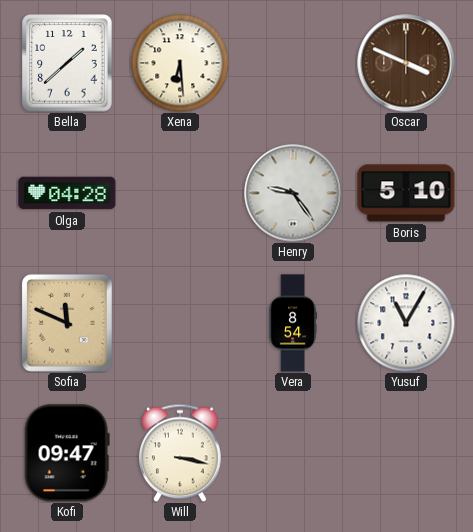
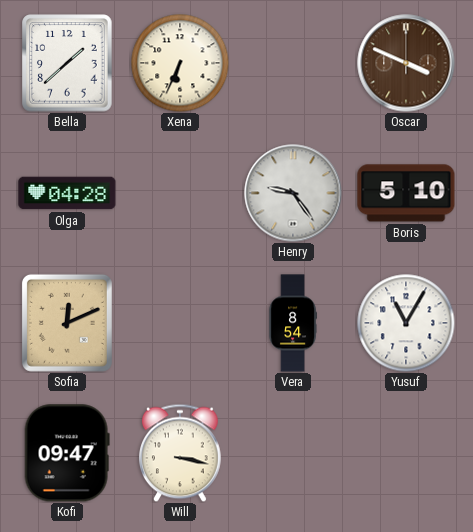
Xena: 6:29 -> 6:34 (180, 63)
Sofia: 11:49 -> 12:11 (67, 323)
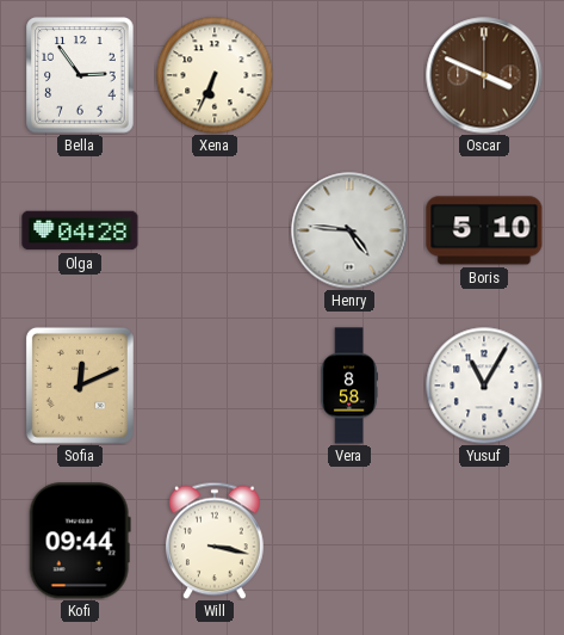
Bella: 1:38 -> 2:54 (80, 75)
Henry: 9:24 -> 4:46 (349, 230)
Vera: 8:54 -> 8:58 (349, 386)
Kofi: 09:47 -> 09:44 (80, 541)
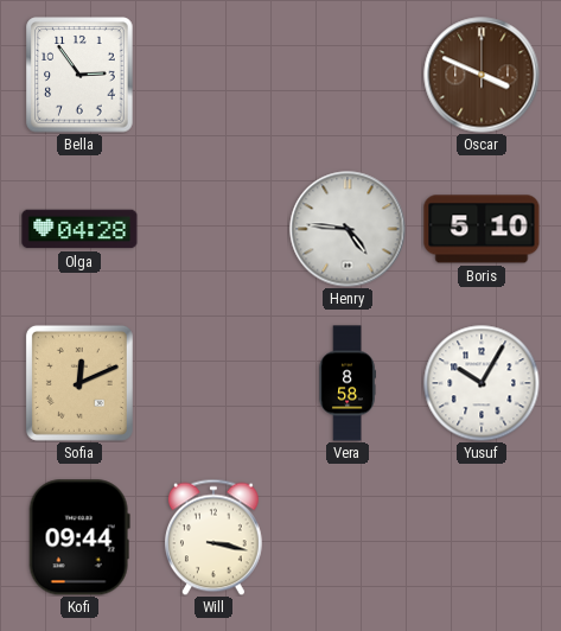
Xena: 6:34 -> none (215, 75)
Yusuf: 11:05 -> 10:05 (482, 383)
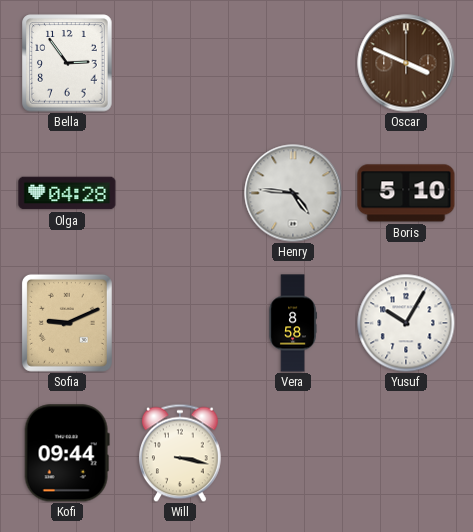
Sofia: 12:11 -> 9:11 (67, 323)
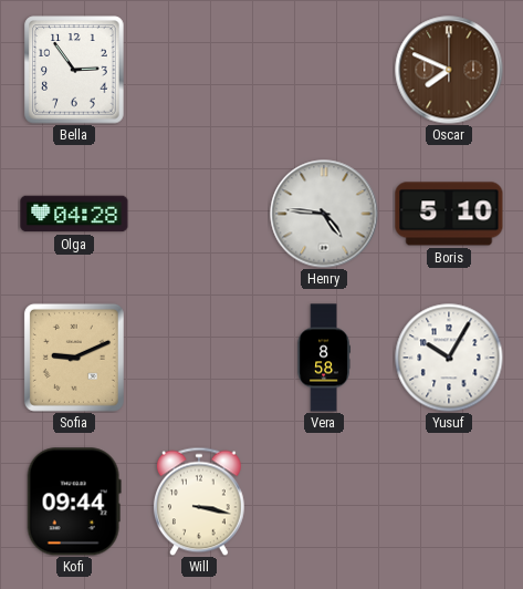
Oscar: 3:49 -> 7:49 (449, 70)
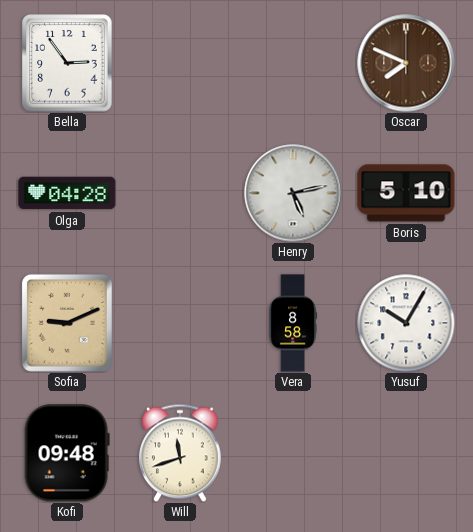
Henry: 4:46 -> 5:13 (293, 193)
Kofi: 09:44 -> 09:48 (67, 453)
Will: 3:17 -> 11:42 (180, 453)
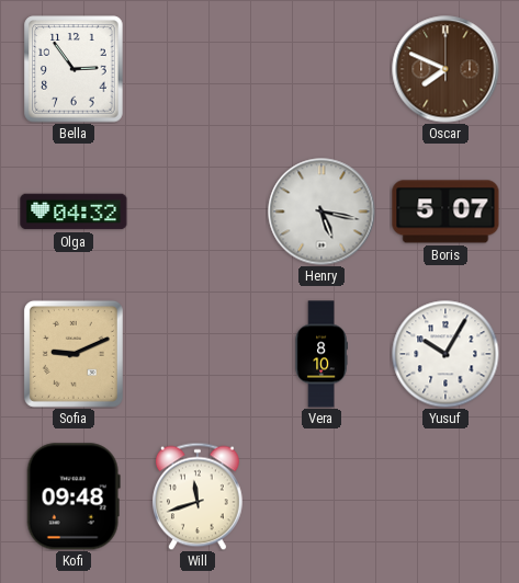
Olga: 04:28 -> 04:32 (74, 212)
Henry: 5:13 -> 5:17 (321, 212)
Boris: 5:10 -> 5:07 (445, 212)
Vera: 8:58 -> 8:10 (321, 354)
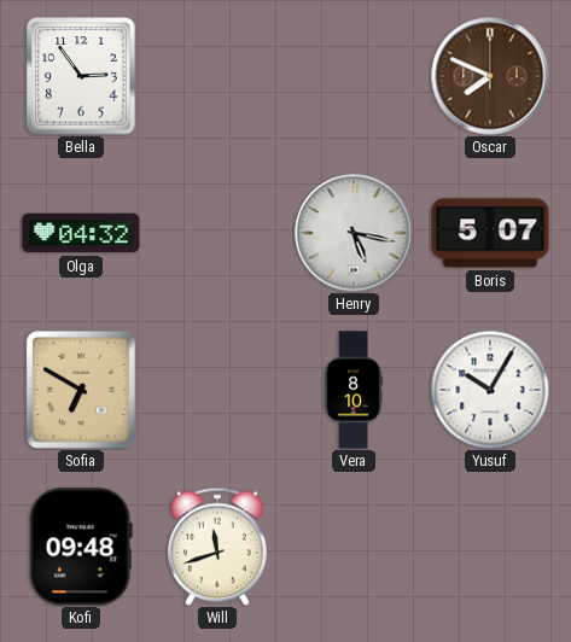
Sofia: 9:11 -> 6:50 (81, 390)
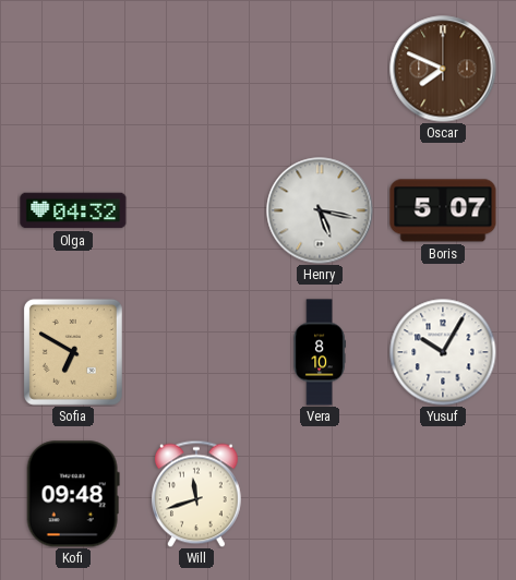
Bella: 2:54 -> none (81, 76)
